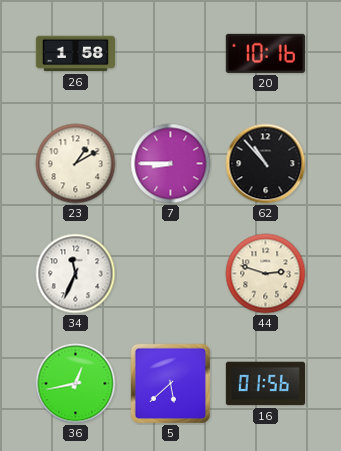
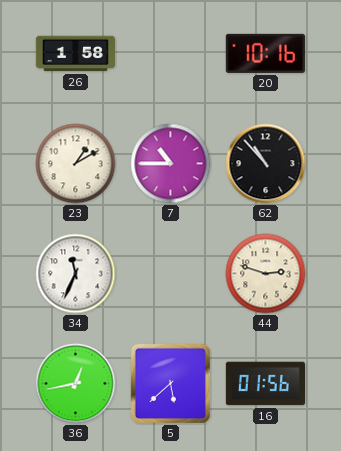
7: 8:45 -> 10:45 (171, 164)
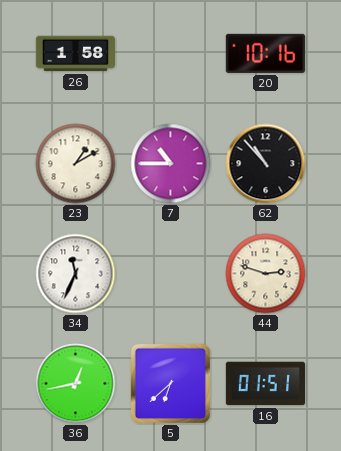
5: 5:38 -> 6:38 (170, 383)
16: 01:56 -> 01:51 (265, 384)
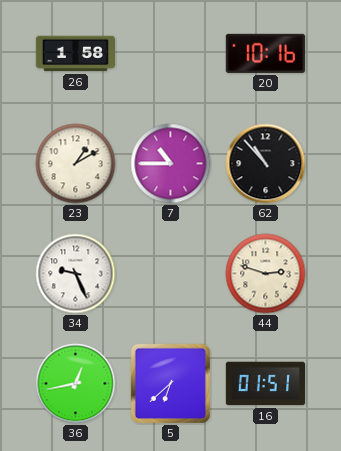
34: 11:34 -> 9:26 (76, 274)
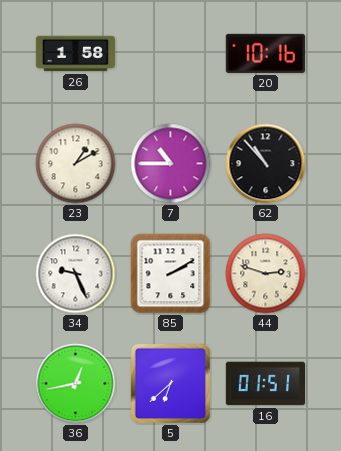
85: none -> 2:10 (171, 274)
